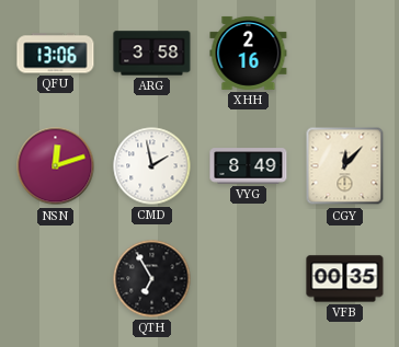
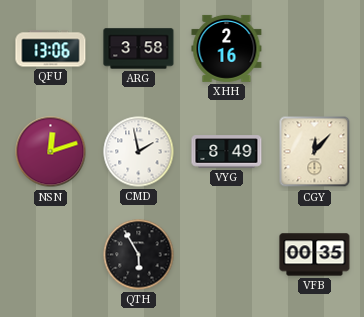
QTH: 6:55 -> 5:55 (139, 255)
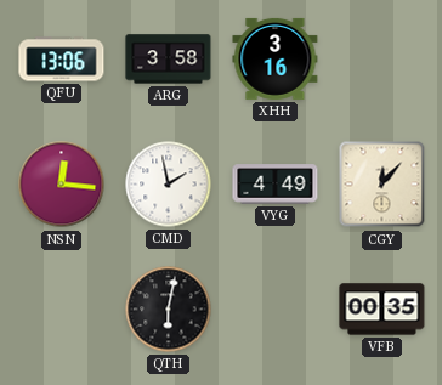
XHH: 2:16 -> 3:16 (276, 58)
NSN: 12:12 -> 12:16 (62, 185)
VYG: 8:49 -> 4:49 (276, 185)
QTH: 5:55 -> 6:02 (169, 310)
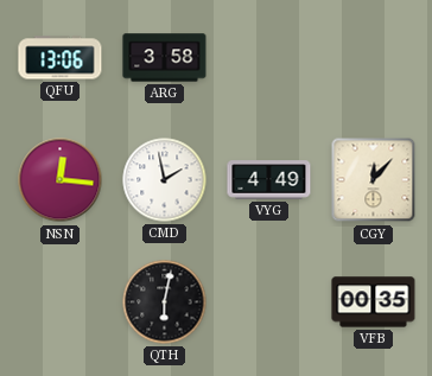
XHH: 3:16 -> none (276, 58)
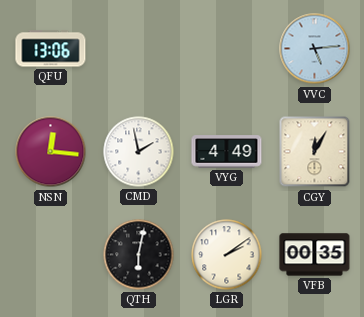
ARG: 3:58 -> none (165, 58)
VVC: none -> 5:14 (315, 49)
CGY: 12:07 -> 12:05 (315, 152)
LGR: none -> 2:09 (227, 255)
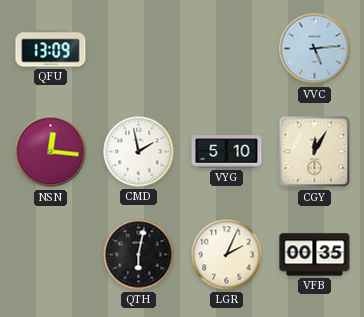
QFU: 13:06 -> 13:09 (51, 49)
VYG: 4:49 -> 5:10 (227, 152)
LGR: 2:09 -> 2:04 (227, 255)
